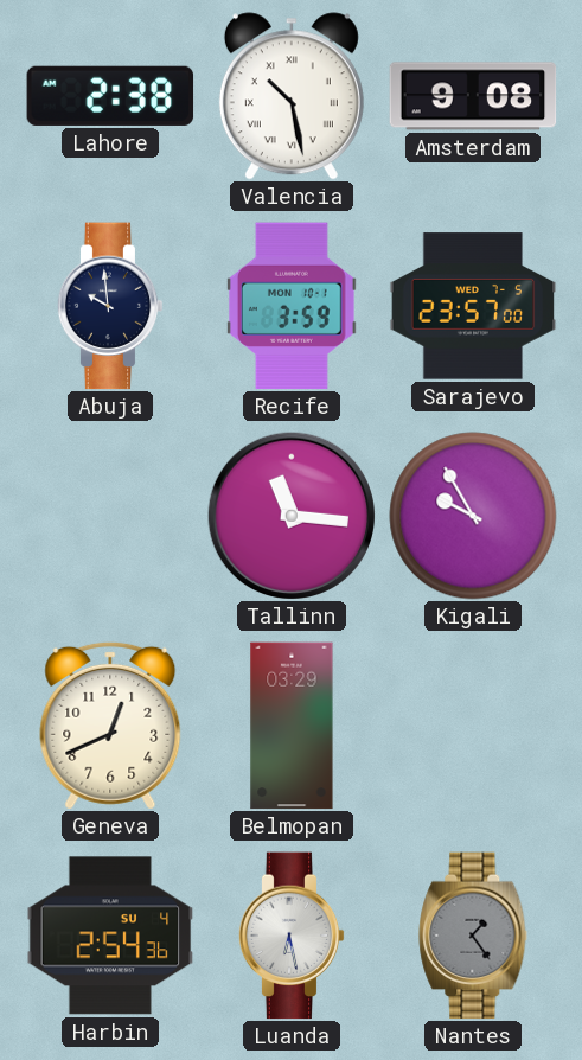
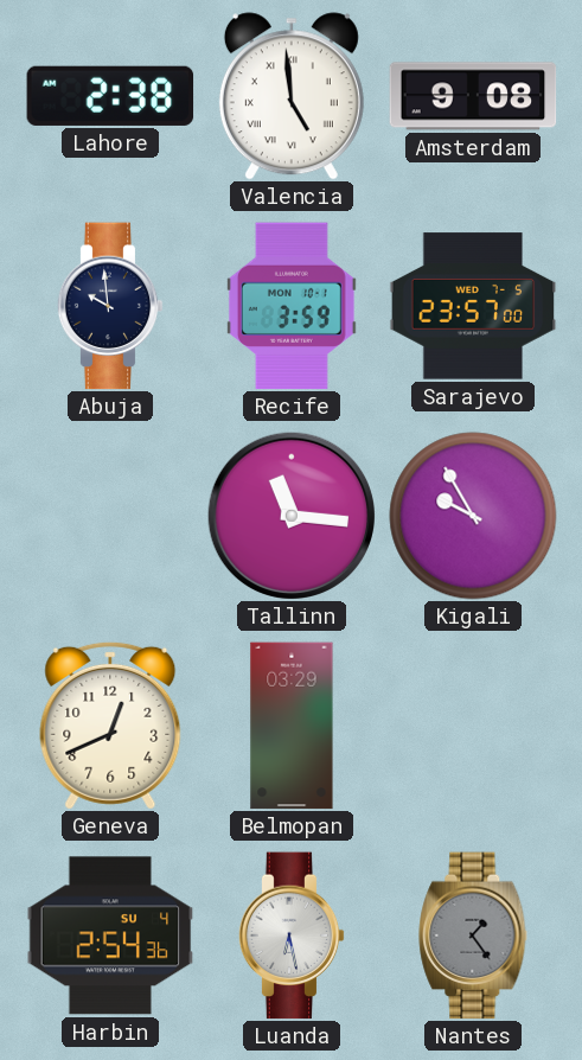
Valencia: 10:28 -> 4:59 (292, 96)
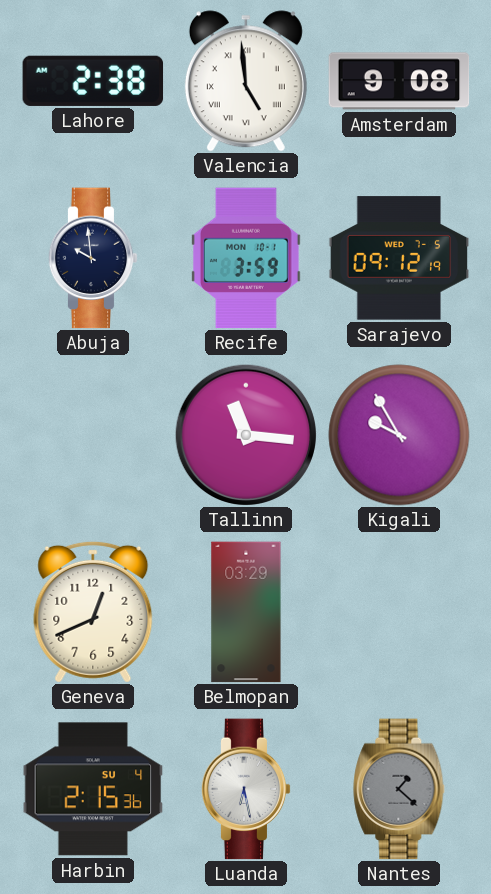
Sarajevo: 23:57 -> 09:12 (399, 258)
Harbin: 2:54 -> 2:15 (93, 789)
Nantes: 1:24 -> 1:22 (399, 789)
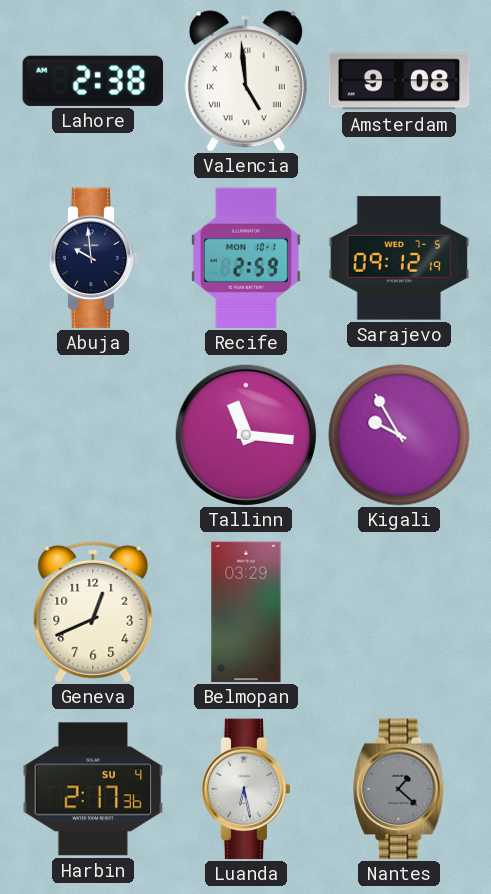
Recife: 3:59 -> 2:59 (246, 258)
Harbin: 2:15 -> 2:17 (93, 789)
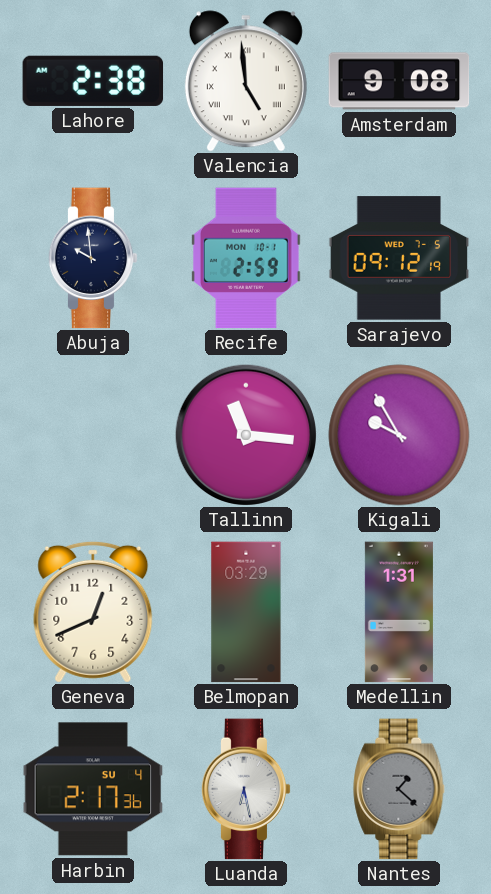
Medellin: none -> 1:31 (399, 612)
